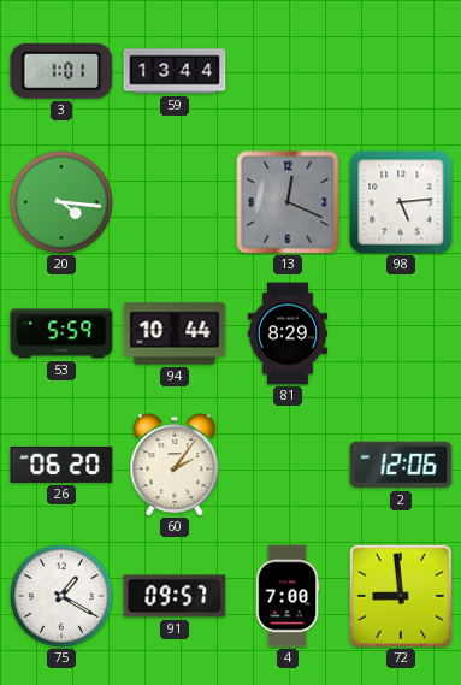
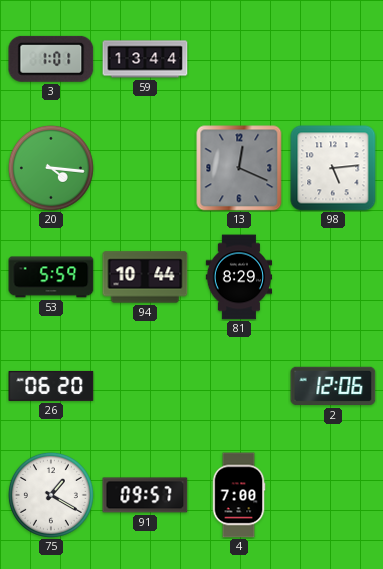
60: 2:06 -> none (175, 465)
72: 8:59 -> none (401, 596)
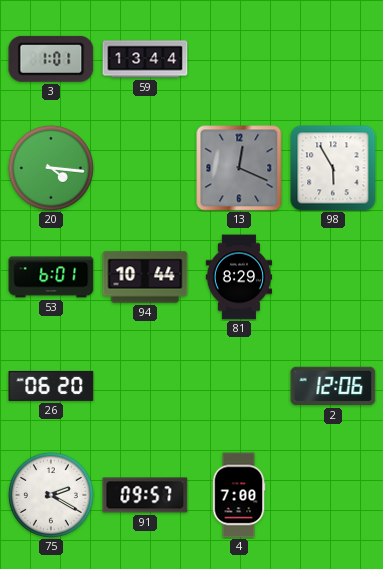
98: 5:14 -> 5:55 (333, 168)
53: 5:59 -> 6:01 (51, 277)
75: 1:20 -> 2:20 (51, 495)
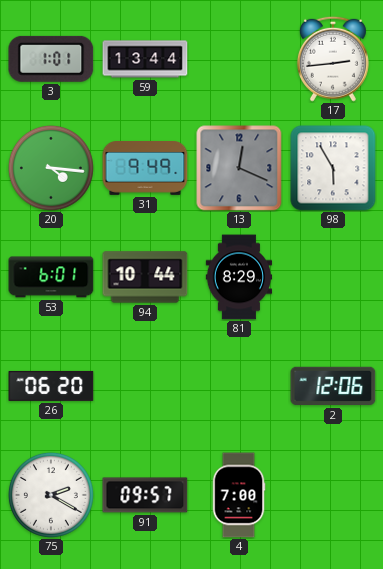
17: none -> 2:44 (333, 59)
31: none -> 9:49 (145, 169)
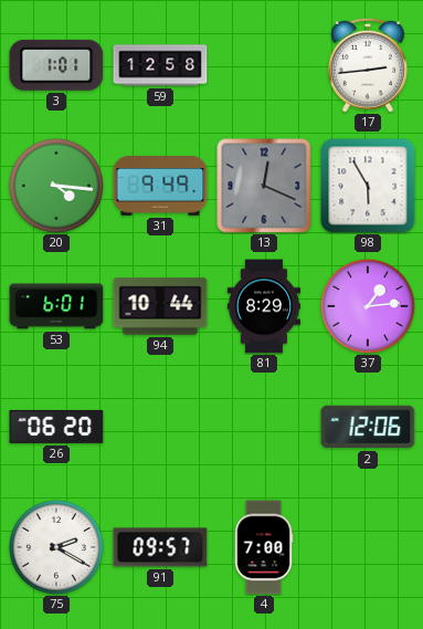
59: 13:44 -> 12:58 (160, 65)
37: none -> 1:14 (368, 306)
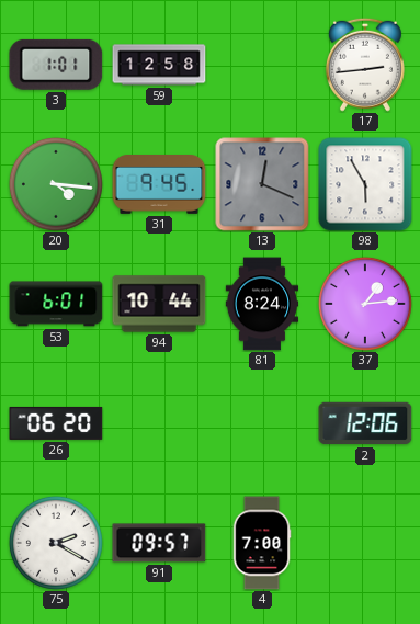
31: 9:49 -> 9:45 (159, 185)
81: 8:29 -> 8:24 (262, 304)
